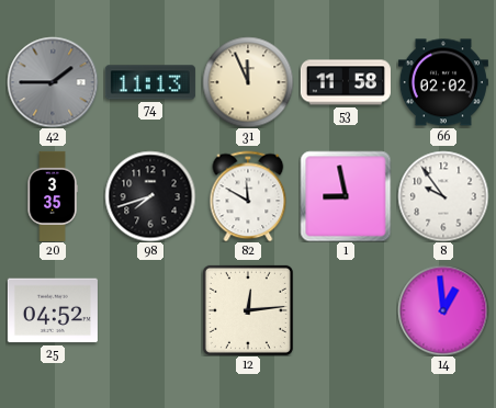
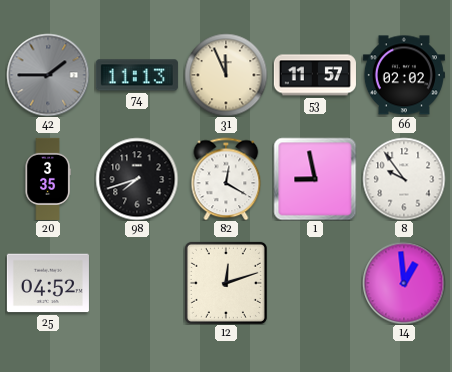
53: 11:58 -> 11:57 (315, 75)
82: 11:50 -> 12:20 (226, 179)
12: 12:14 -> 12:12 (226, 283)
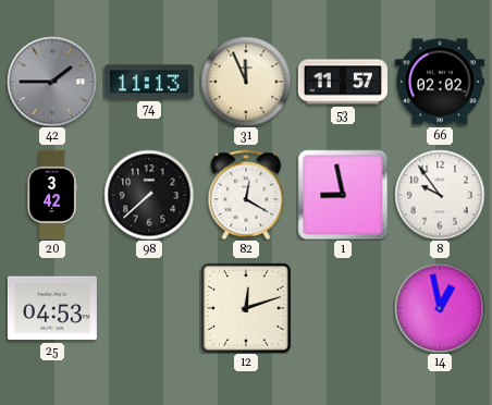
20: 3:35 -> 3:42 (52, 195)
98: 7:42 -> 7:38 (149, 195)
25: 04:52 -> 04:53 (52, 308)
14: 12:59 -> 12:58 (440, 308)
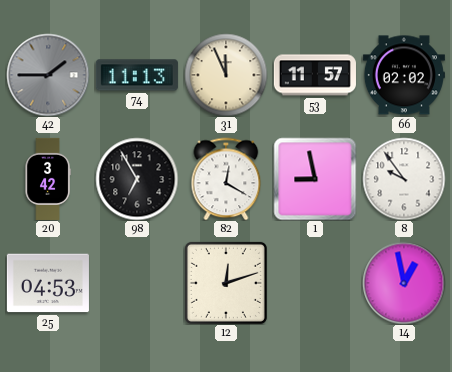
98: 7:38 -> 6:55 (137, 179)
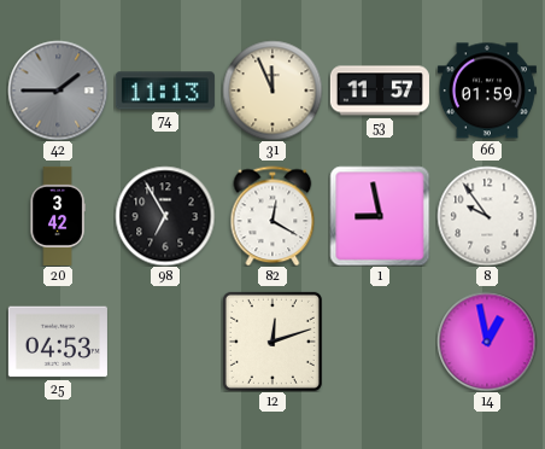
66: 02:02 -> 01:59 (487, 91)
